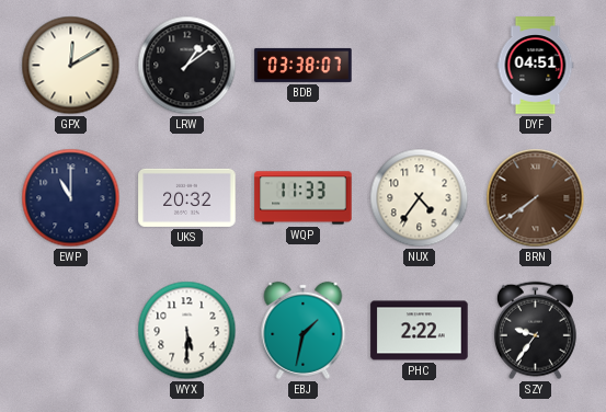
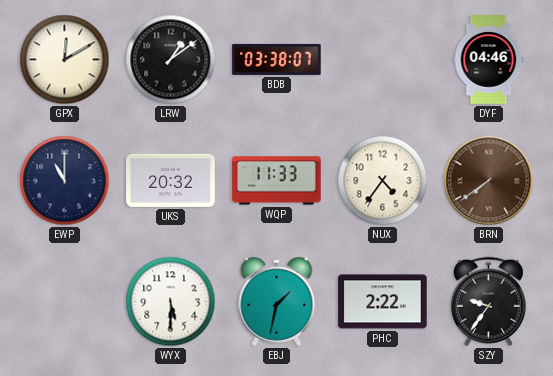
DYF: 04:51 -> 04:46 (489, 60)
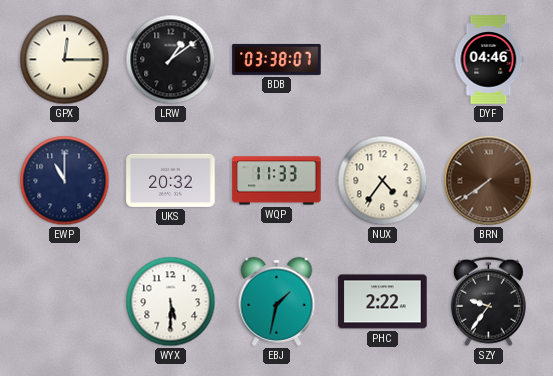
GPX: 12:10 -> 12:15 (65, 60)
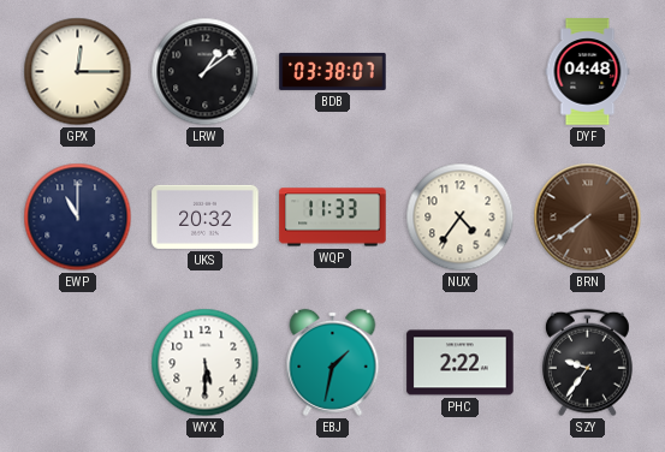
DYF: 04:46 -> 04:48 (588, 72)
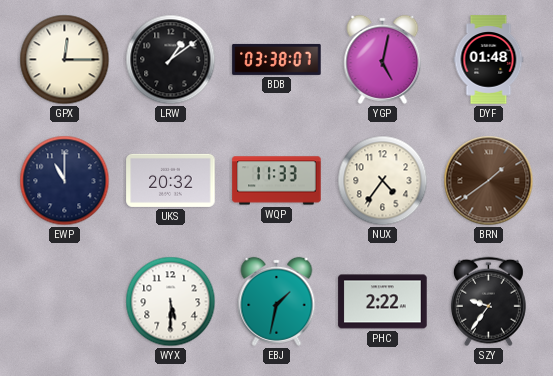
YGP: none -> 5:02 (383, 59)
DYF: 04:48 -> 01:48 (489, 60)
BRN: 7:39 -> 1:39 (489, 181)
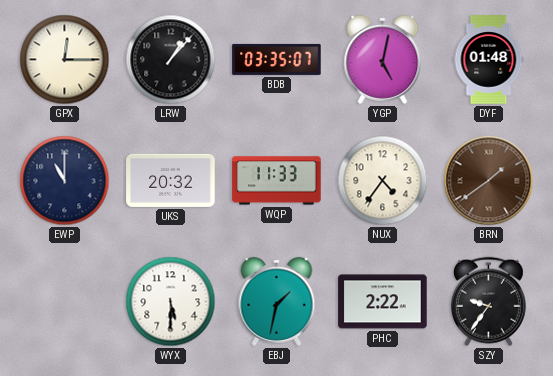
LRW: 1:09 -> 1:07 (171, 60)
BDB: 03:38 -> 03:35 (277, 59)
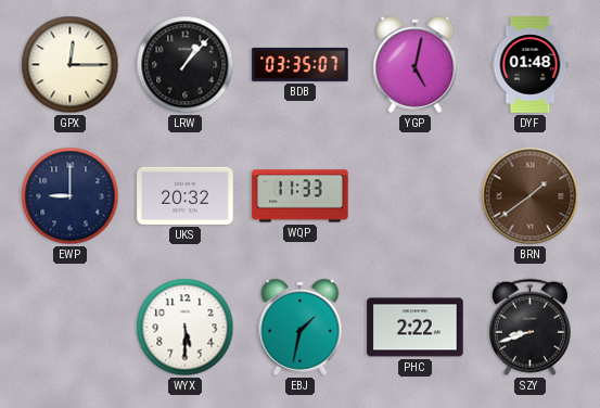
EWP: 11:00 -> 9:00 (71, 196)
NUX: 4:36 -> none (383, 181)
SZY: 9:36 -> 8:42 (529, 328)
